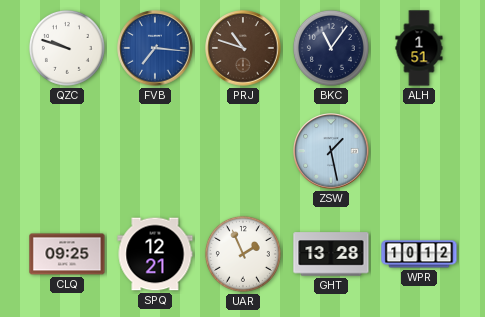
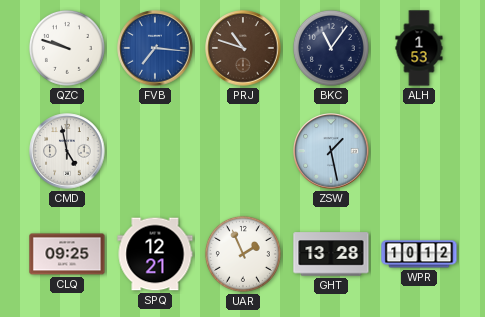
ALH: 1:51 -> 1:53 (419, 48)
CMD: none -> 4:58 (67, 151)
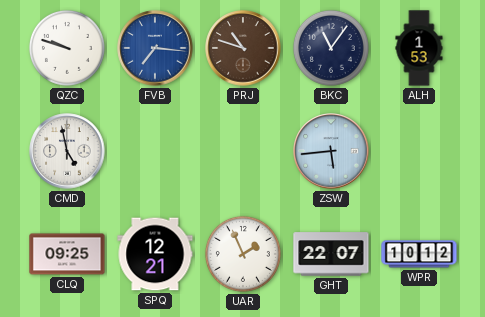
ZSW: 1:28 -> 5:44 (331, 151)
GHT: 13:28 -> 22:07 (331, 254)
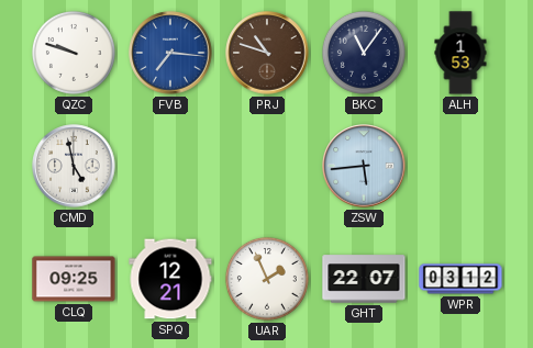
WPR: 10:12 -> 03:12 (460, 279)
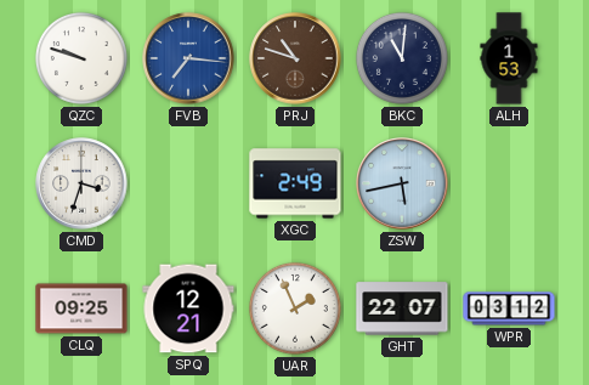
BKC: 11:06 -> 11:01 (402, 58)
CMD: 4:58 -> 3:33 (81, 183)
XGC: none -> 2:49 (295, 183)
ZSW: 5:44 -> 5:43 (402, 183)
